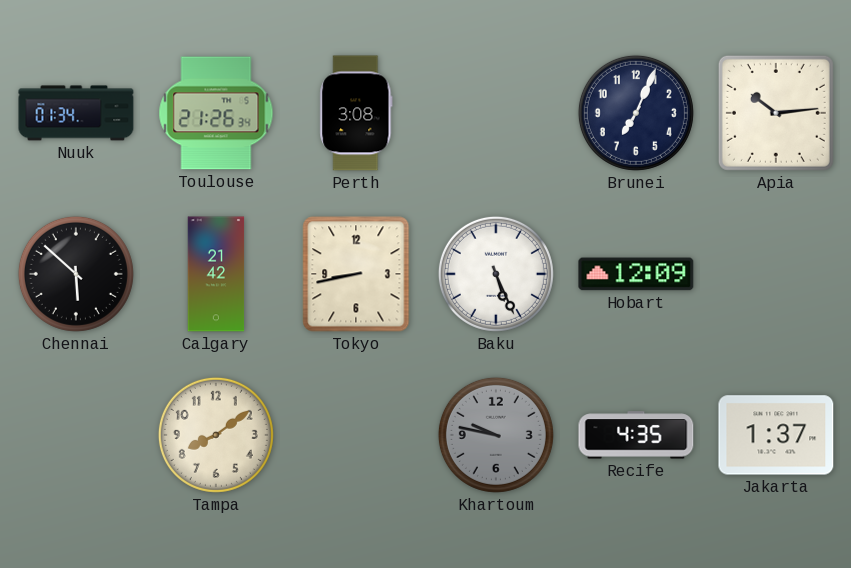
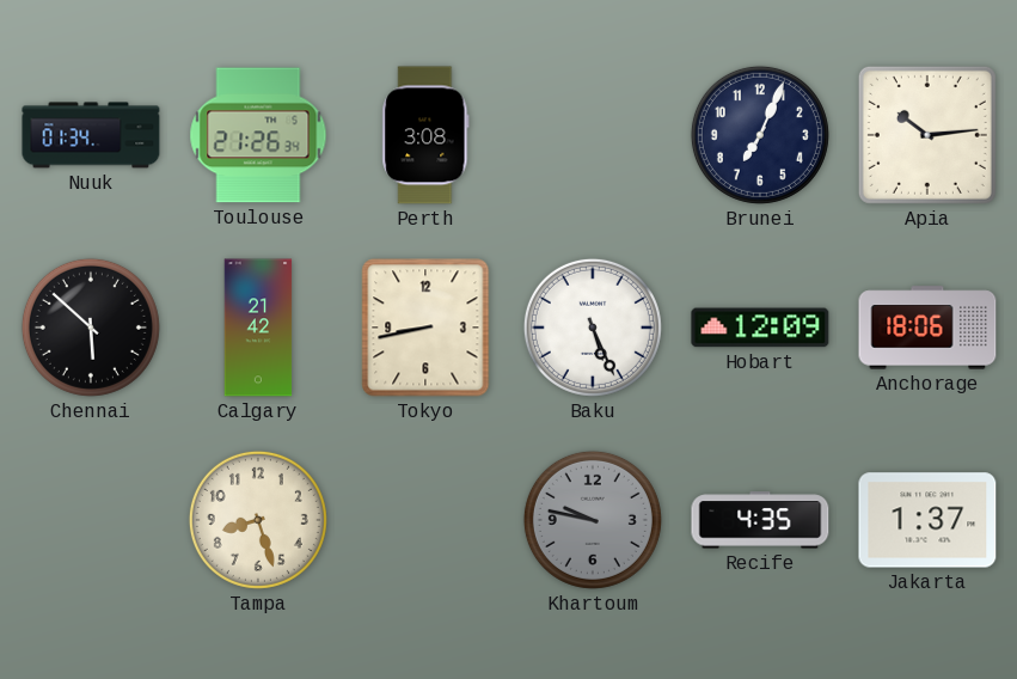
Anchorage: none -> 18:06 (927, 328)
Tampa: 8:09 -> 8:27 (258, 520)
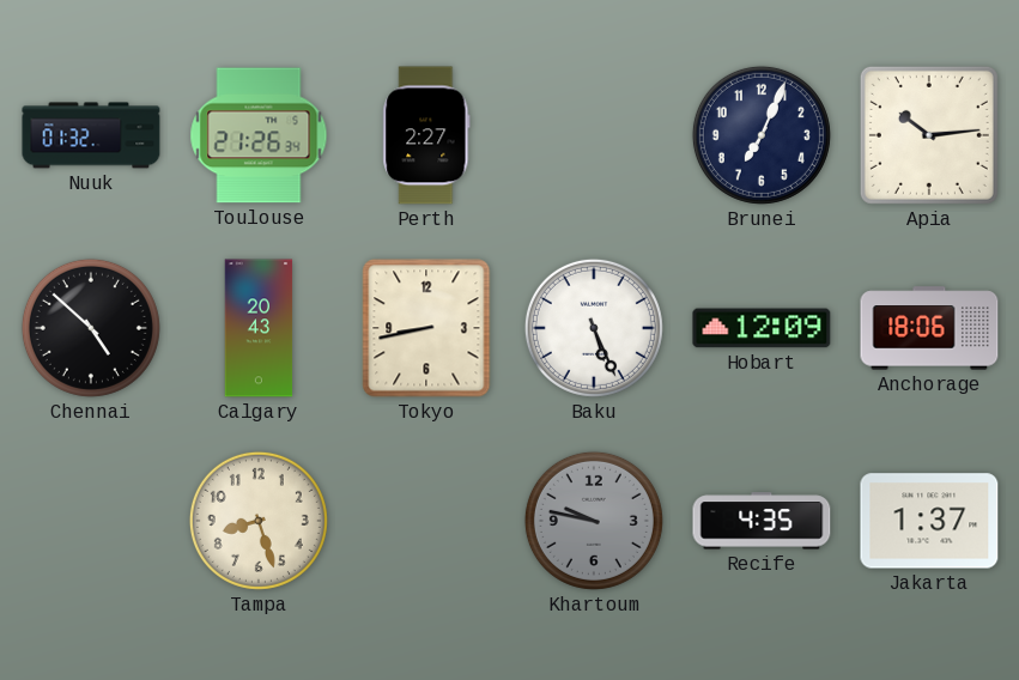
Nuuk: 01:34 -> 01:32 (91, 135)
Perth: 3:08 -> 2:27 (426, 135)
Chennai: 5:52 -> 4:52 (91, 328)
Calgary: 21:42 -> 20:43 (259, 328)
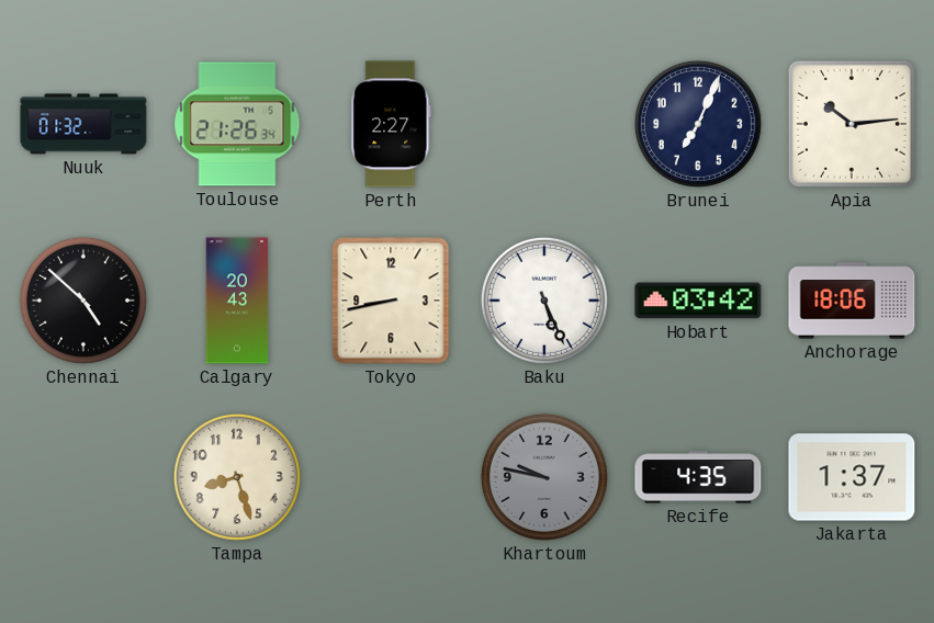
Hobart: 12:09 -> 03:42 (698, 301)
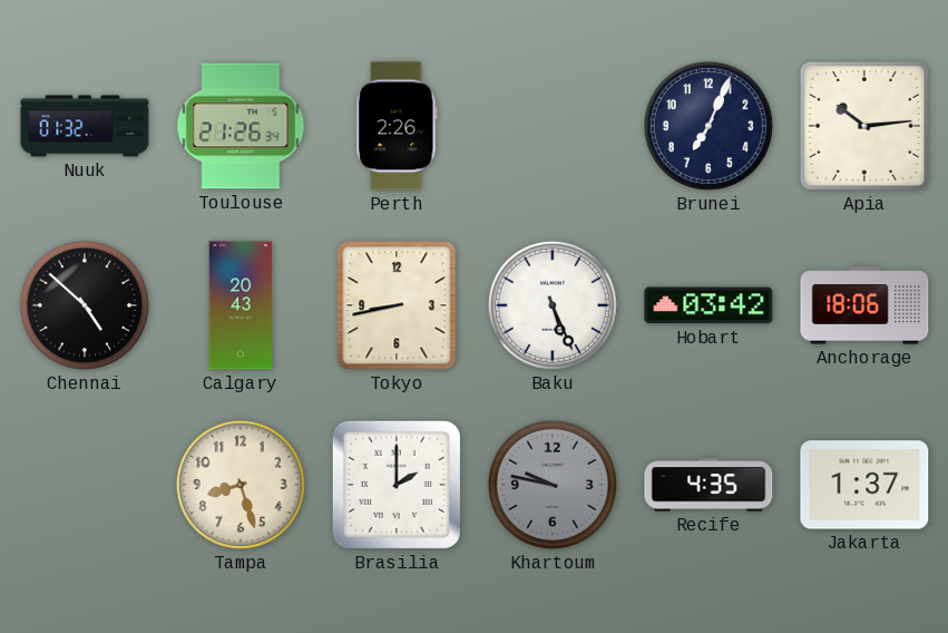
Perth: 2:27 -> 2:26 (397, 126)
Brasilia: none -> 2:00 (397, 485)
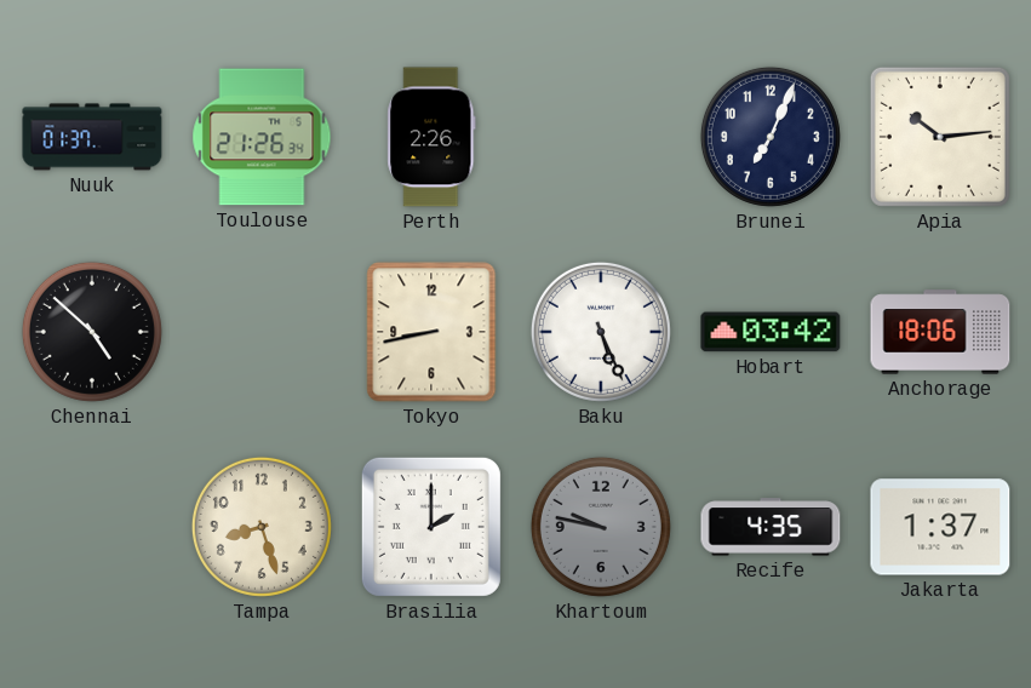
Nuuk: 01:32 -> 01:37 (92, 137)
Calgary: 20:43 -> none (241, 305)
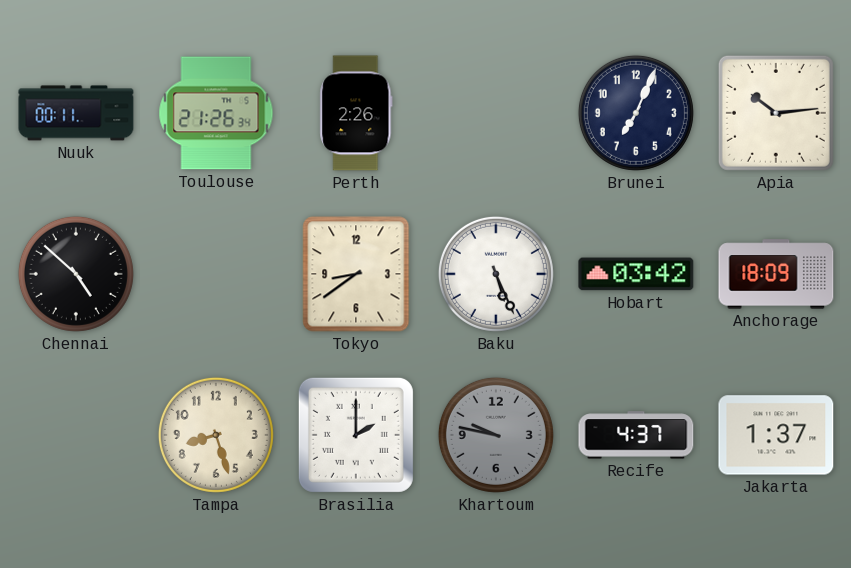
Nuuk: 01:37 -> 00:11 (76, 113)
Tokyo: 8:43 -> 8:39 (356, 274)
Anchorage: 18:06 -> 18:09 (776, 274)
Recife: 4:35 -> 4:37 (636, 435)
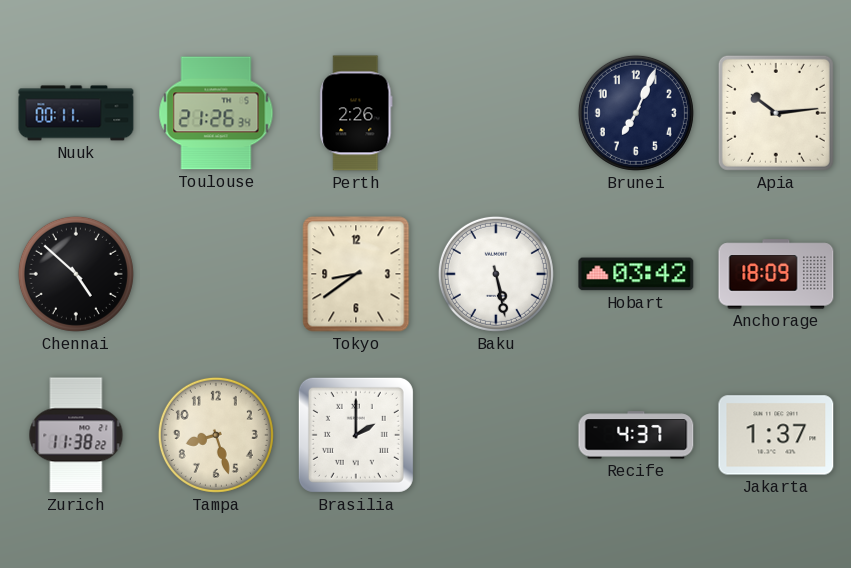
Baku: 5:26 -> 5:28 (496, 274)
Zurich: none -> 11:38 (76, 435)
Khartoum: 9:47 -> none (496, 435)
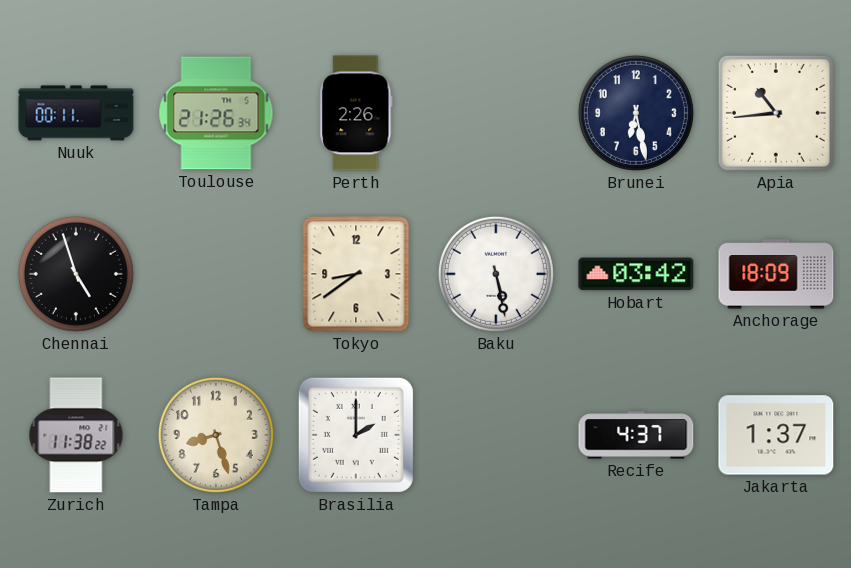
Brunei: 7:04 -> 6:28 (636, 113)
Apia: 10:14 -> 10:44 (776, 113)
Chennai: 4:52 -> 4:57 (76, 274)
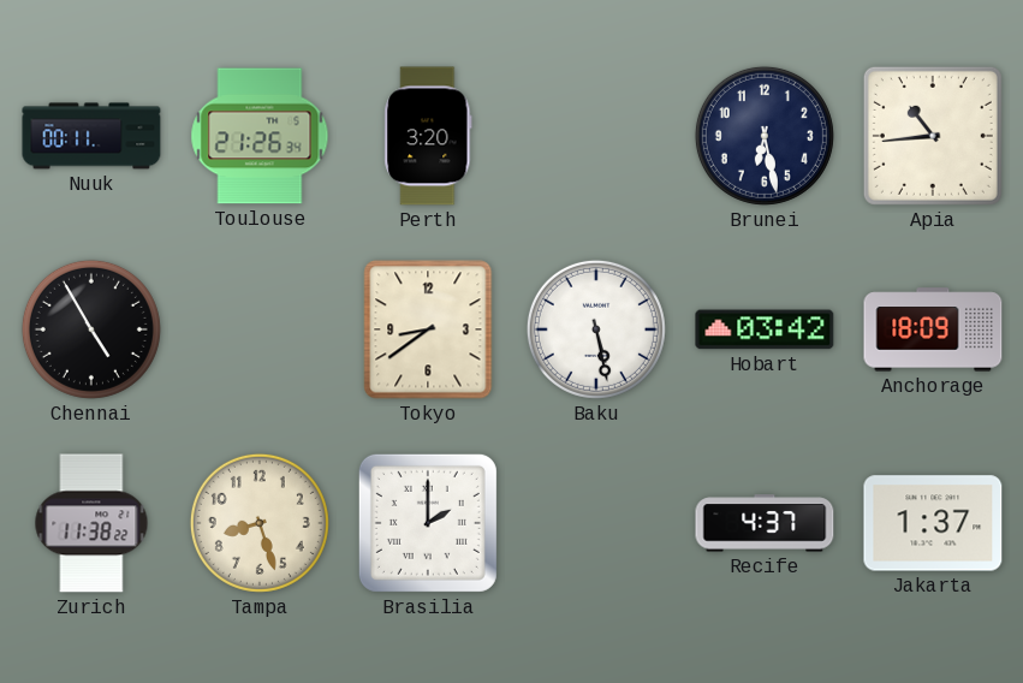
Perth: 2:26 -> 3:20 (428, 136)
Chennai: 4:57 -> 4:55 (91, 329)
